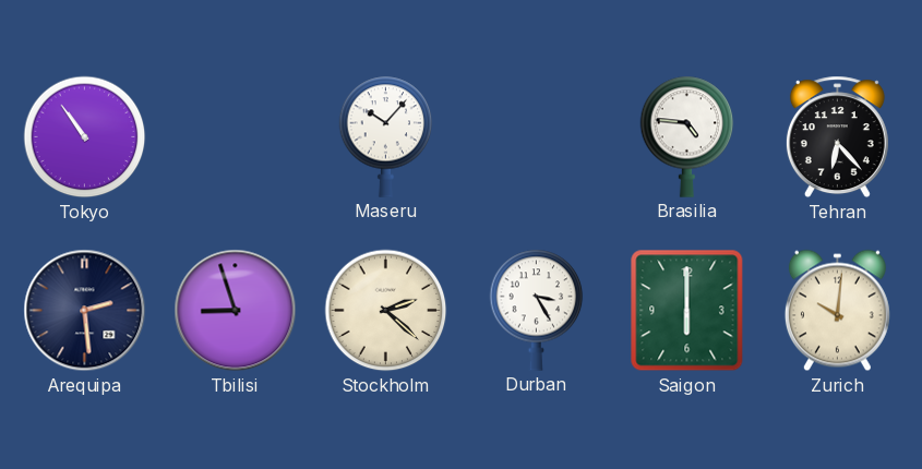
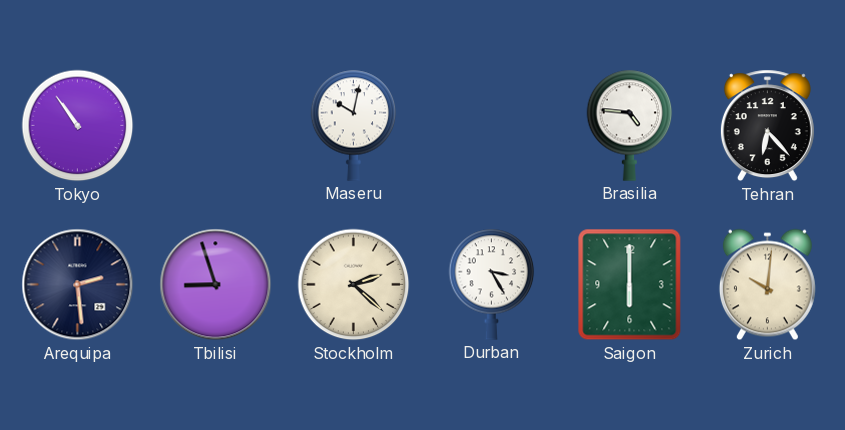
Maseru: 10:07 -> 10:02 (354, 125)
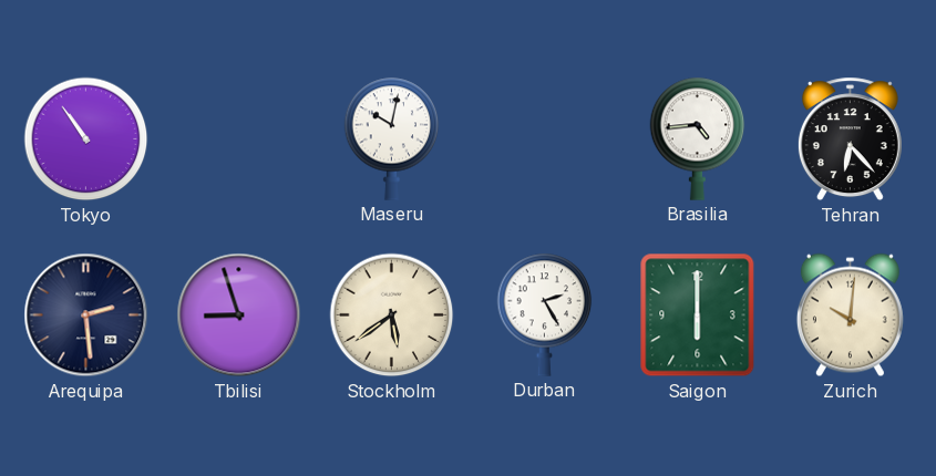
Brasilia: 4:46 -> 4:44 (698, 138)
Stockholm: 2:22 -> 5:39 (392, 315)
Durban: 3:25 -> 2:25 (545, 314)
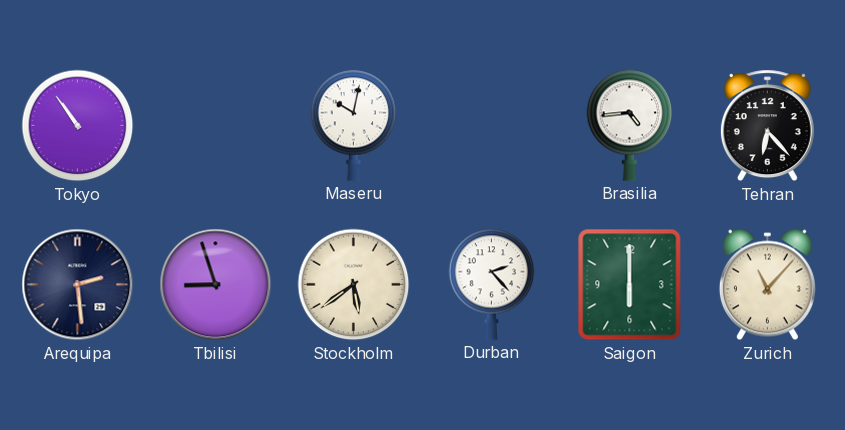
Durban: 2:25 -> 2:23 (492, 284)
Zurich: 10:01 -> 11:07 (767, 285)
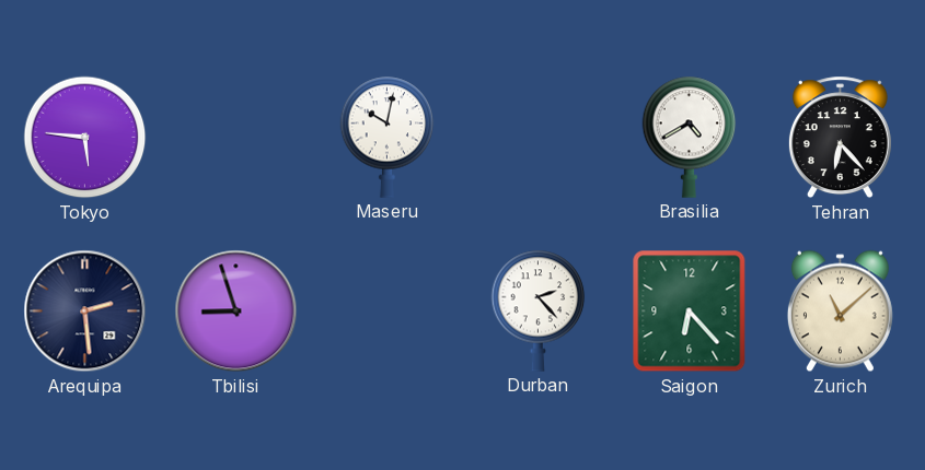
Tokyo: 10:54 -> 5:46 (85, 138)
Brasilia: 4:44 -> 4:40 (690, 137)
Stockholm: 5:39 -> none (354, 285)
Saigon: 6:00 -> 6:23 (690, 312)
Zurich: 11:07 -> 11:08 (840, 312)
